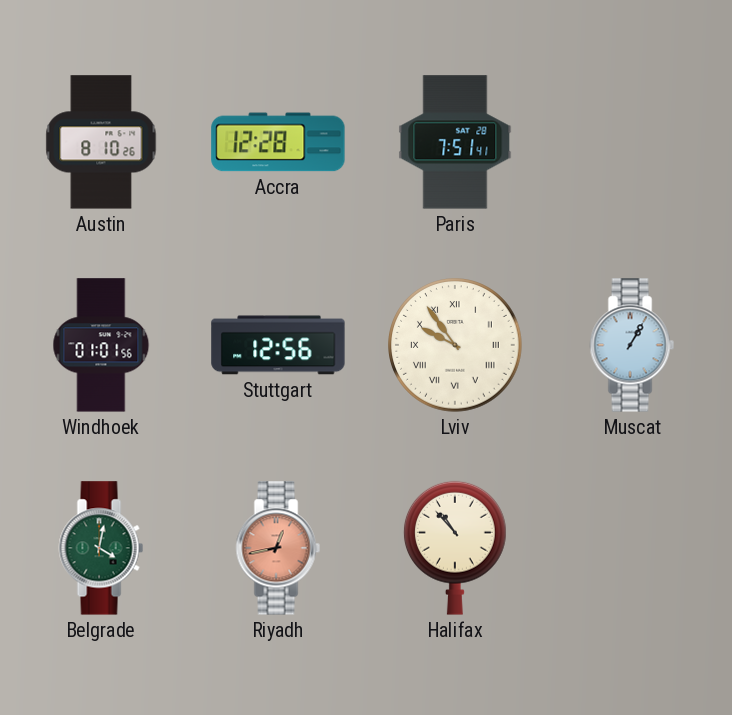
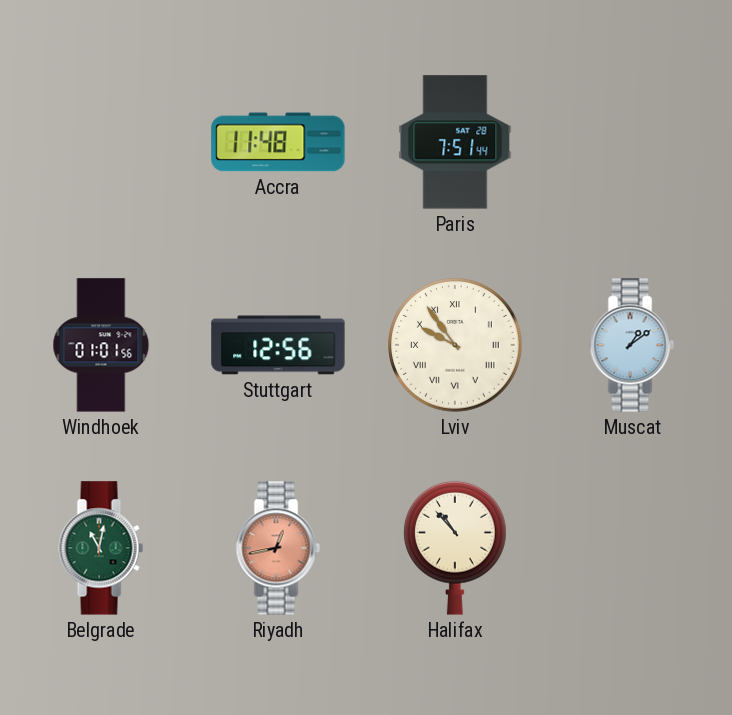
Austin: 8:10 -> none (101, 142)
Accra: 12:28 -> 11:48 (278, 142)
Paris: 7:51:41 -> 7:51:44 (455, 142)
Muscat: 1:05 -> 1:09 (632, 345)
Belgrade: 4:02 -> 11:02 (101, 548)
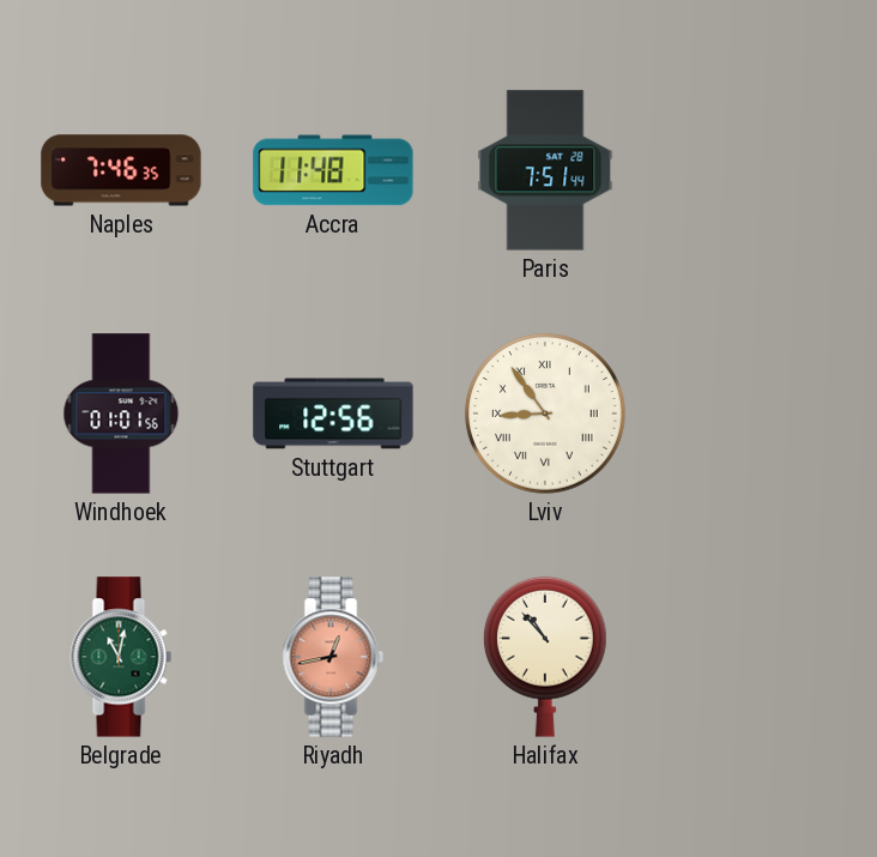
Naples: none -> 7:46 (121, 170)
Lviv: 9:54 -> 8:54 (546, 415)
Muscat: 1:09 -> none (632, 345)
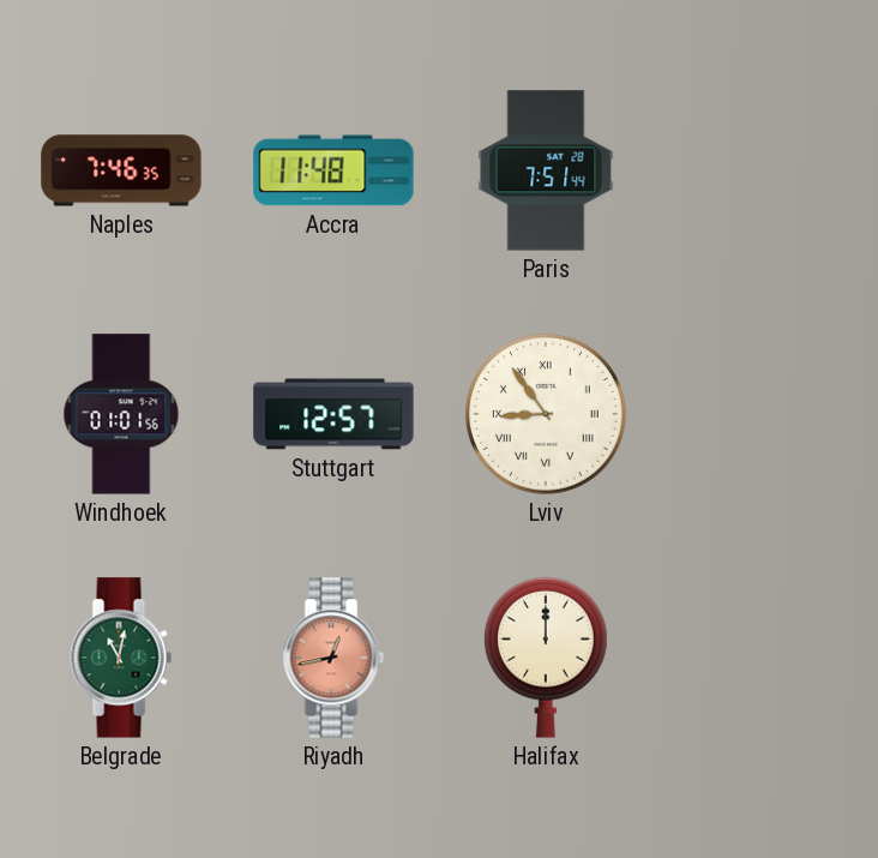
Stuttgart: 12:56 -> 12:57 (333, 414)
Halifax: 10:53 -> 12:00 (546, 658)
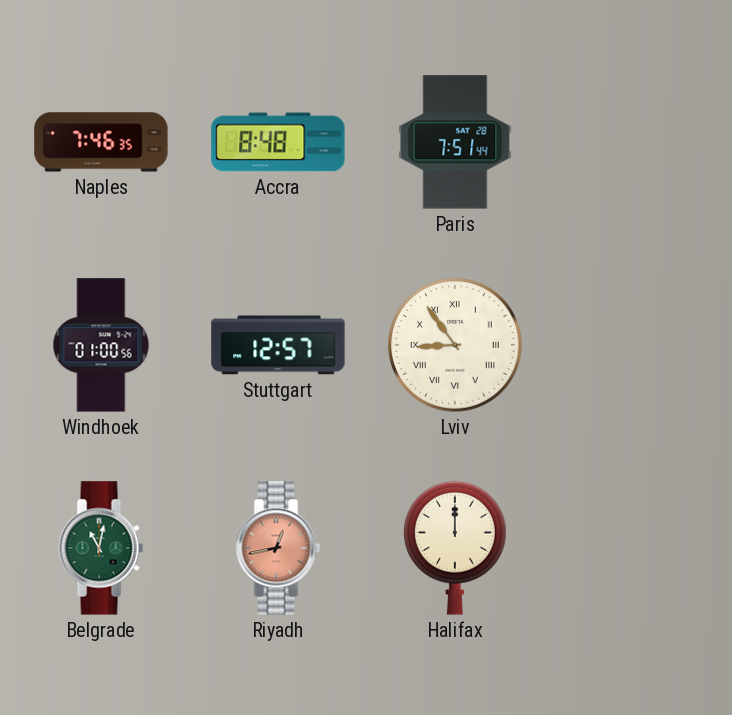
Accra: 11:48 -> 8:48 (278, 142)
Windhoek: 01:01 -> 01:00 (101, 345)
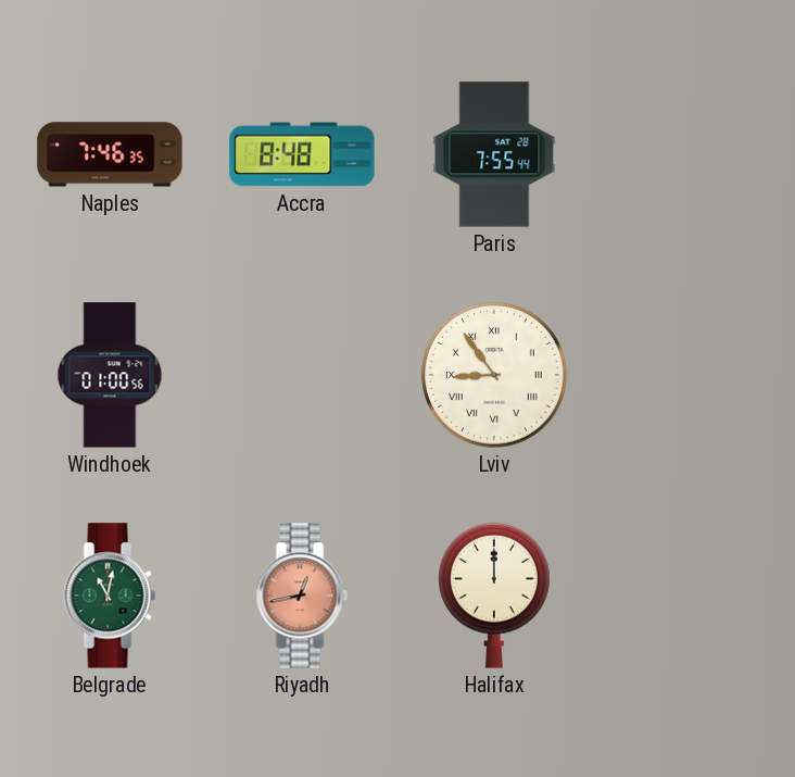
Paris: 7:51 -> 7:55 (494, 154)
Stuttgart: 12:57 -> none (278, 345)
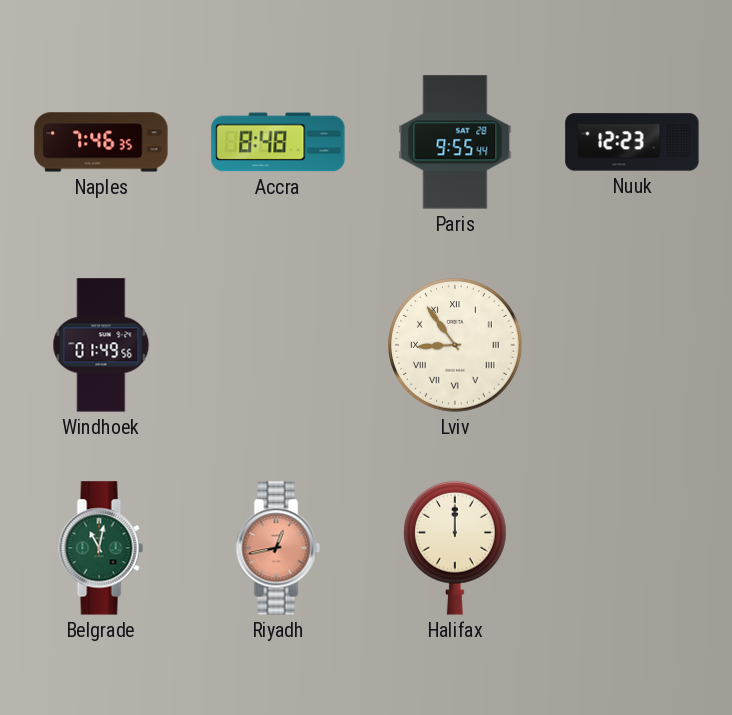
Paris: 7:55 -> 9:55 (455, 142)
Nuuk: none -> 12:23 (632, 142)
Windhoek: 01:00 -> 01:49 (101, 345)
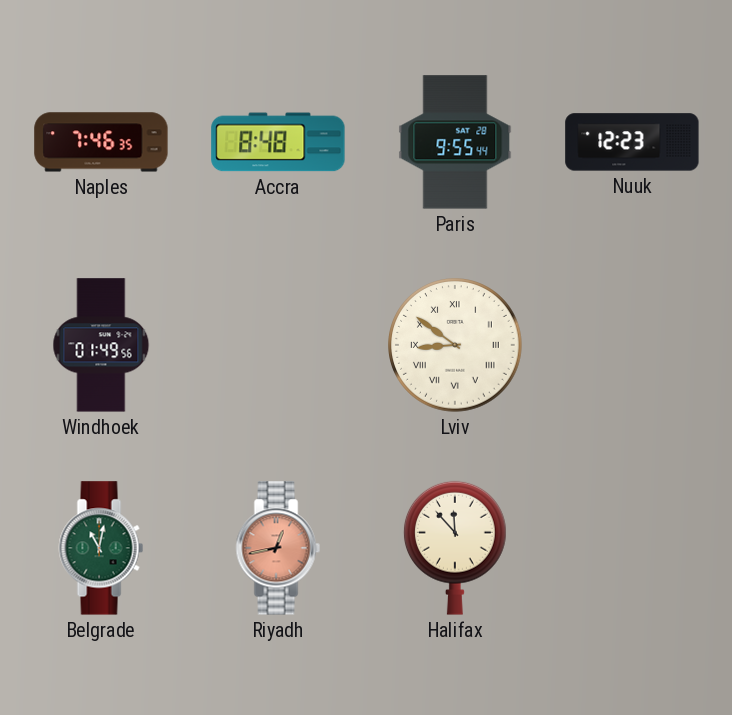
Lviv: 8:54 -> 8:51 (456, 346)
Halifax: 12:00 -> 11:53 (455, 548)
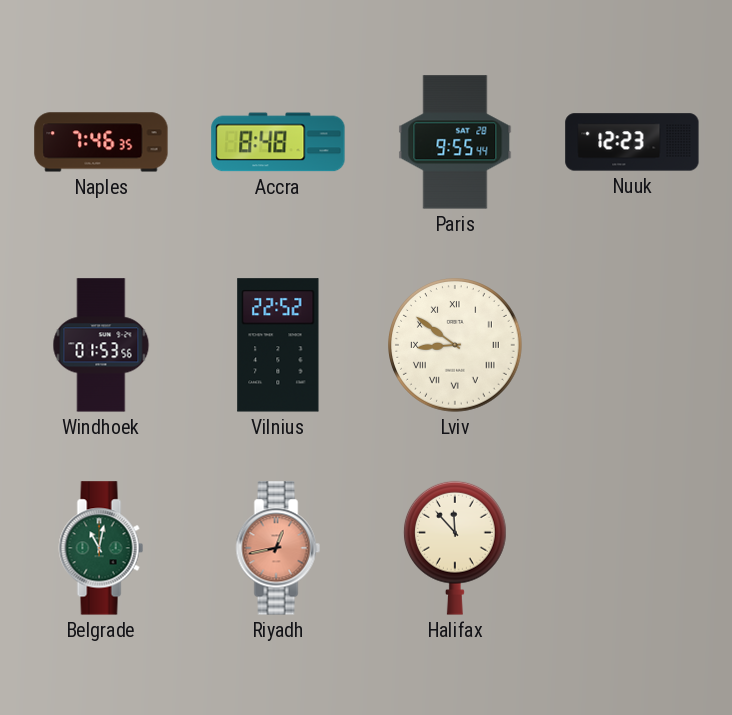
Windhoek: 01:49 -> 01:53 (101, 345)
Vilnius: none -> 22:52 (278, 345)
